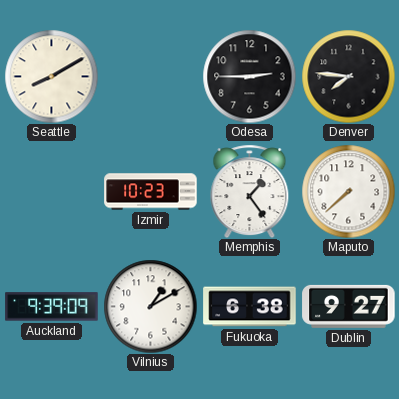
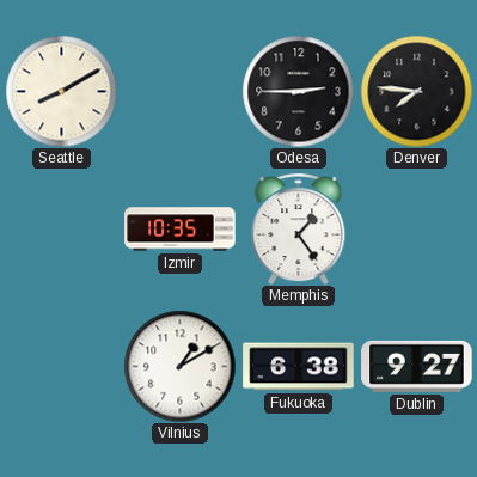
Izmir: 10:23 -> 10:35 (181, 230)
Maputo: 7:38 -> none (348, 191)
Auckland: 9:39 -> none (52, 307)
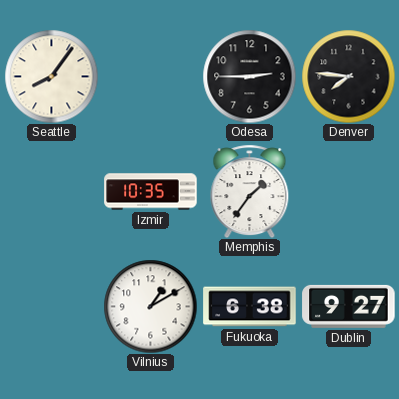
Seattle: 8:10 -> 8:06 (51, 76)
Memphis: 1:24 -> 1:36 (250, 191)
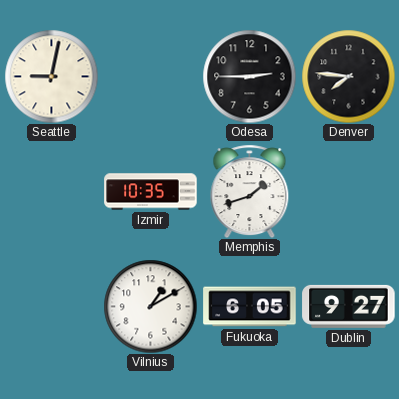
Seattle: 8:06 -> 9:02 (51, 76)
Memphis: 1:36 -> 1:42 (250, 191)
Fukuoka: 6:38 -> 6:05 (250, 307)
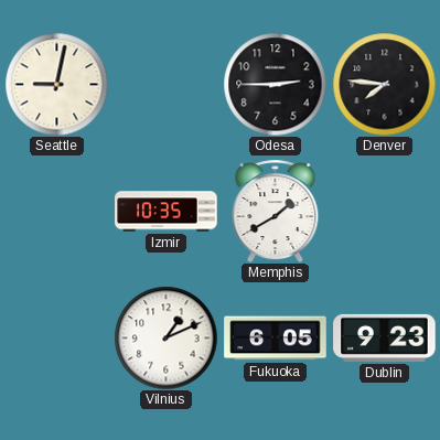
Memphis: 1:42 -> 1:40 (276, 211)
Vilnius: 1:10 -> 1:11 (165, 337)
Dublin: 9:27 -> 9:23 (385, 337)
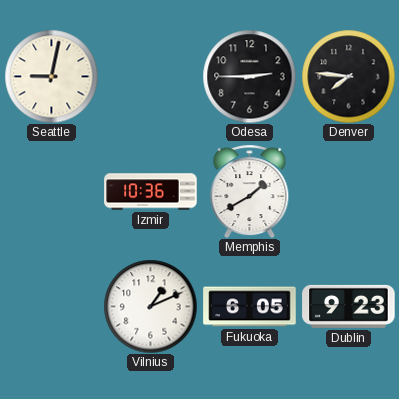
Izmir: 10:35 -> 10:36 (151, 192)
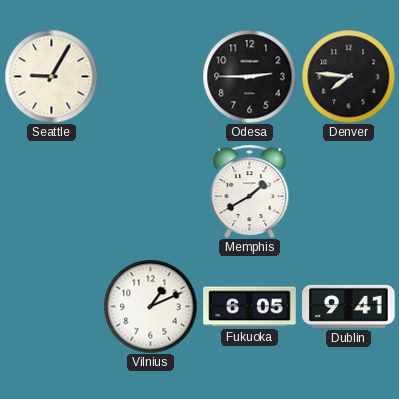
Seattle: 9:02 -> 9:05 (51, 76)
Izmir: 10:36 -> none (151, 192)
Dublin: 9:23 -> 9:41 (349, 306)
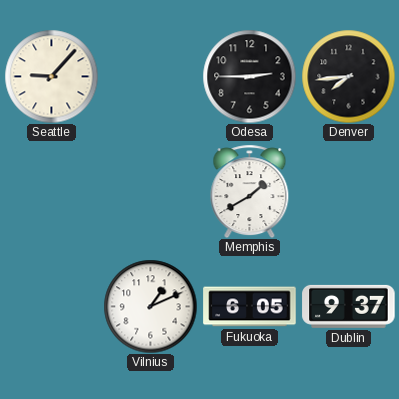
Seattle: 9:05 -> 9:07 (51, 76)
Denver: 7:46 -> 7:44 (348, 76)
Dublin: 9:41 -> 9:37 (349, 306)
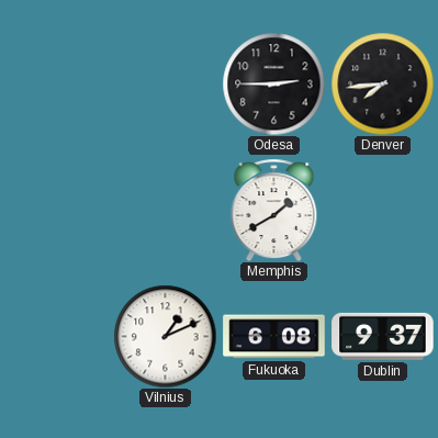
Seattle: 9:07 -> none (51, 76)
Fukuoka: 6:05 -> 6:08 (274, 337)
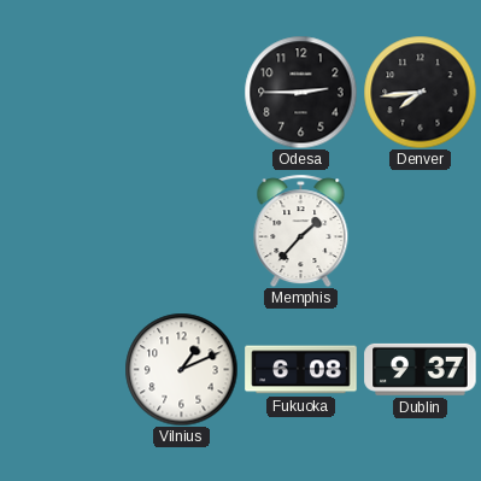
Memphis: 1:40 -> 1:37 (301, 230)
